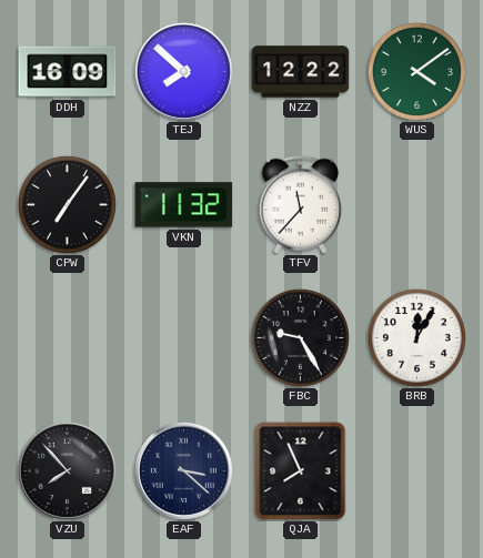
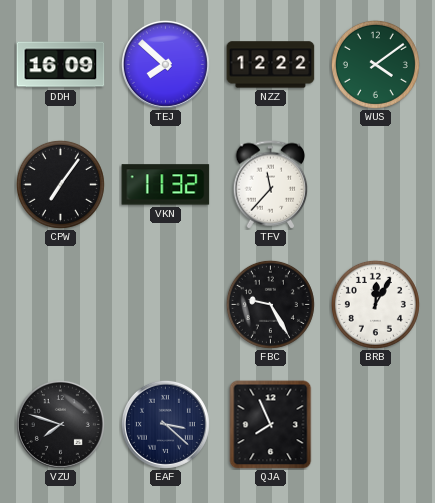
VZU: 7:53 -> 7:48 (60, 424)
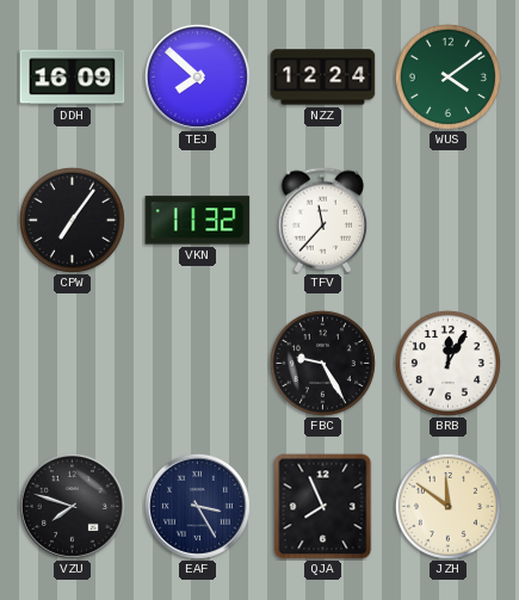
NZZ: 12:22 -> 12:24 (323, 78)
EAF: 3:22 -> 3:25 (197, 506)
JZH: none -> 11:51 (447, 506)
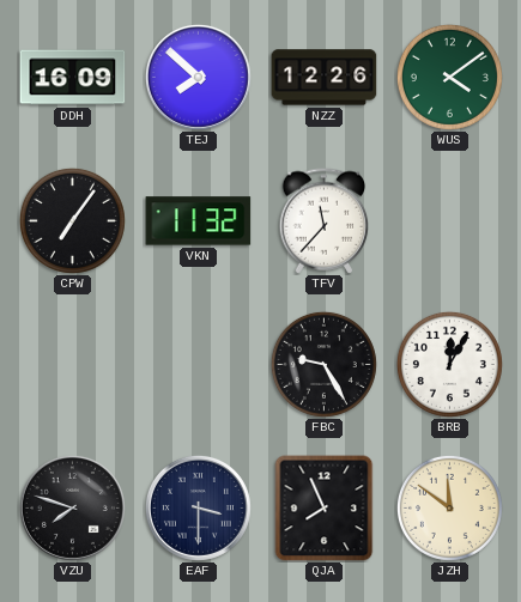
NZZ: 12:24 -> 12:26 (325, 78)
EAF: 3:25 -> 3:30 (198, 507)
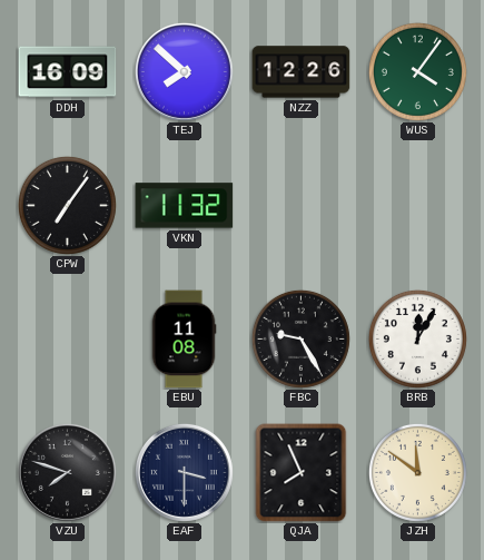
WUS: 4:09 -> 4:06 (417, 71)
TFV: 11:37 -> none (325, 221)
EBU: none -> 11:08 (184, 340)
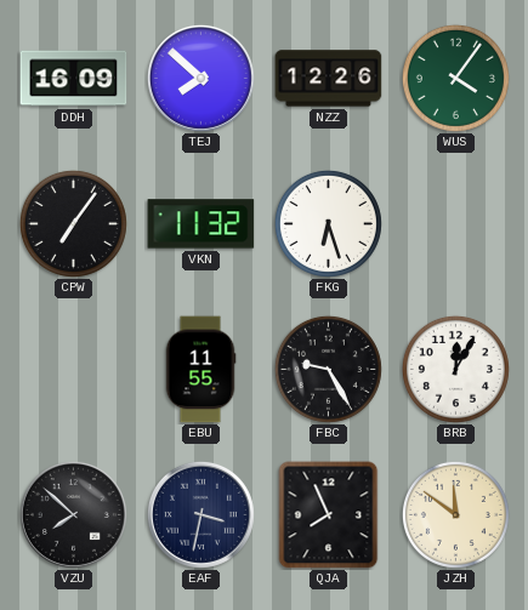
FKG: none -> 6:27 (328, 223)
EBU: 11:08 -> 11:55 (200, 370)
VZU: 7:48 -> 7:52 (73, 514)
EAF: 3:30 -> 3:32 (200, 514)
